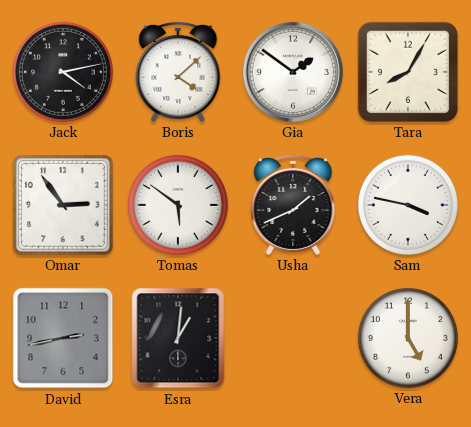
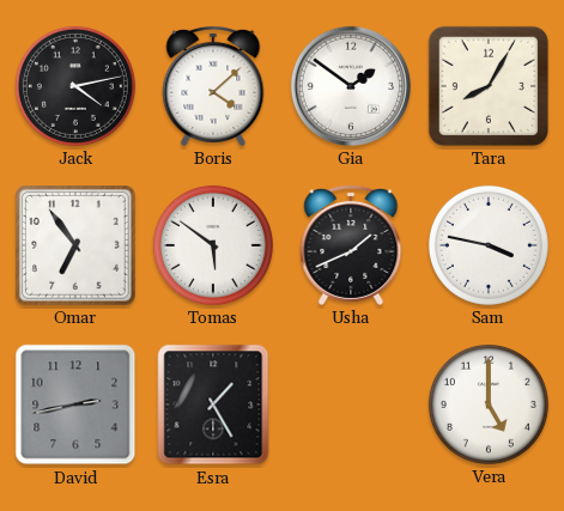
Omar: 2:54 -> 6:54 (77, 247)
Esra: 1:01 -> 1:25 (213, 404)
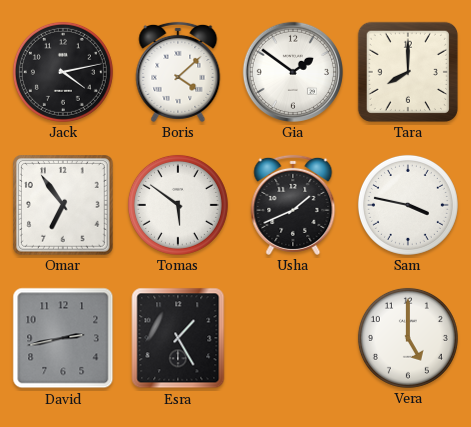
Tara: 8:05 -> 8:00 (408, 72)
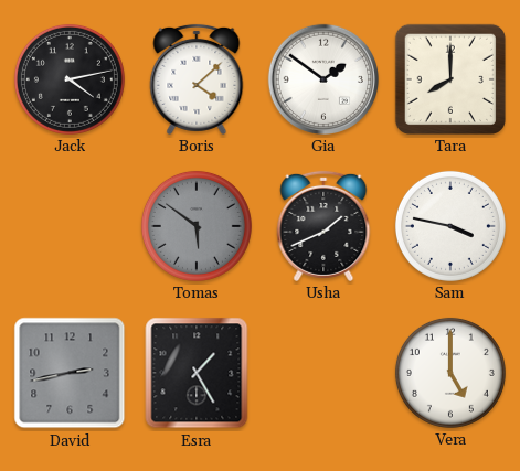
Omar: 6:54 -> none (64, 206)
Tomas dial: white -> grey (197, 226)
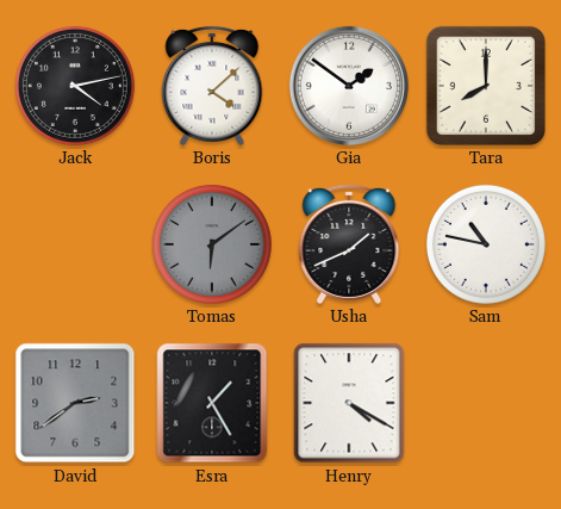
Tomas: 5:51 -> 6:09 (212, 244)
Sam: 3:47 -> 10:47 (486, 244)
David: 2:43 -> 2:39 (75, 403)
Henry: none -> 4:20 (349, 403)
Vera: 5:00 -> none (450, 373)
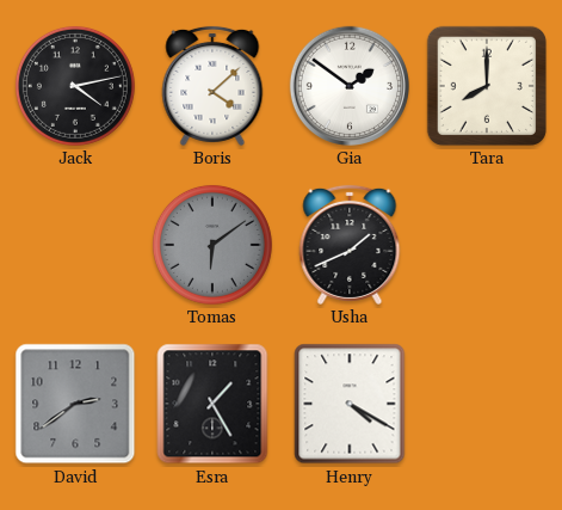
Sam: 10:47 -> none (486, 244)
